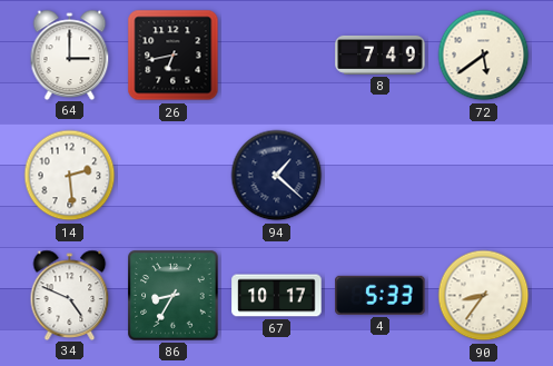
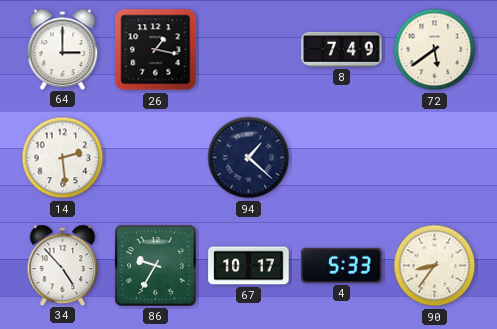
26: 6:43 -> 1:17 (156, 50)
34: 4:49 -> 4:53 (63, 265)
86: 8:35 -> 9:35 (156, 266)
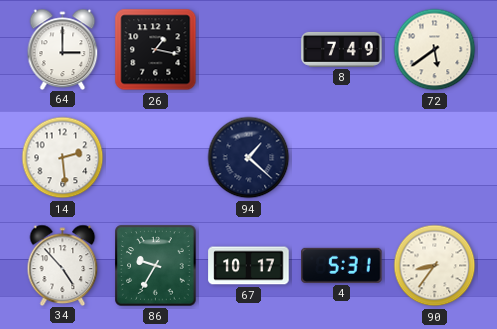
4: 5:33 -> 5:31 (342, 265)
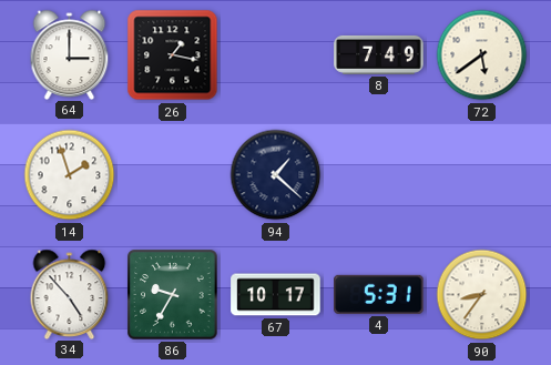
14: 2:29 -> 1:57 (70, 175)
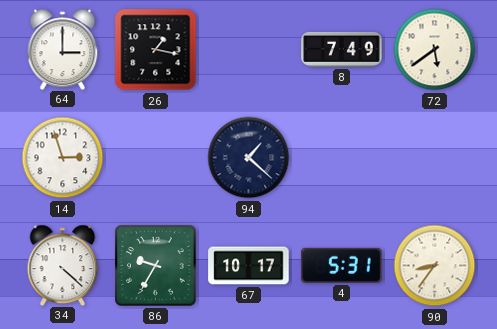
14: 1:57 -> 2:57 (63, 158)
34: 4:53 -> 4:22 (63, 265)
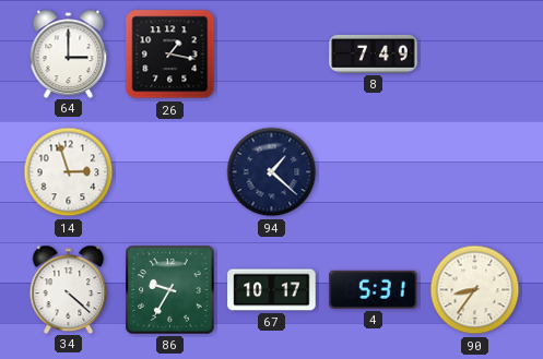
72: 5:39 -> none (435, 50)
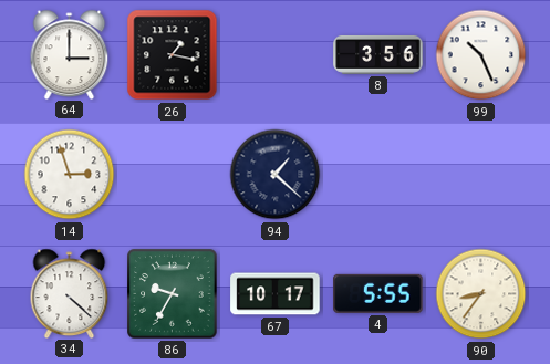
8: 7:49 -> 3:56 (378, 54)
99: none -> 10:26 (481, 55)
4: 5:31 -> 5:55 (378, 293)
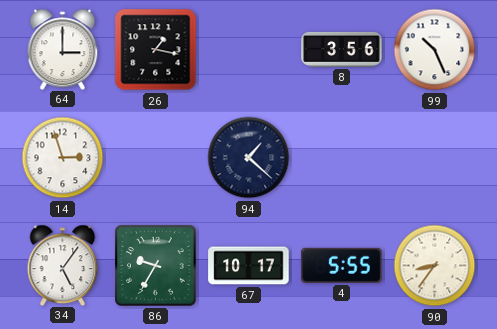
34: 4:22 -> 5:06 (63, 265)
